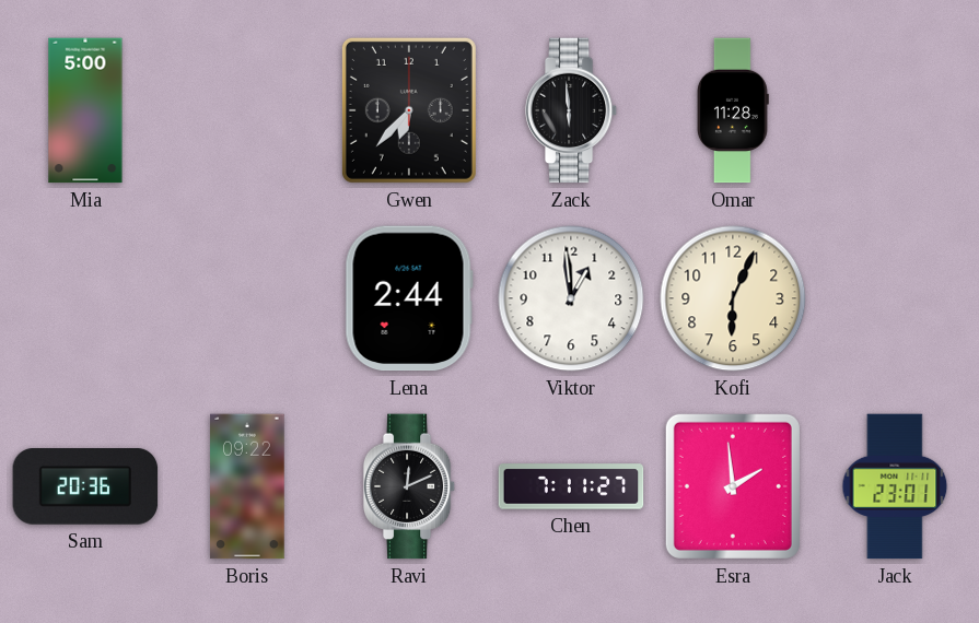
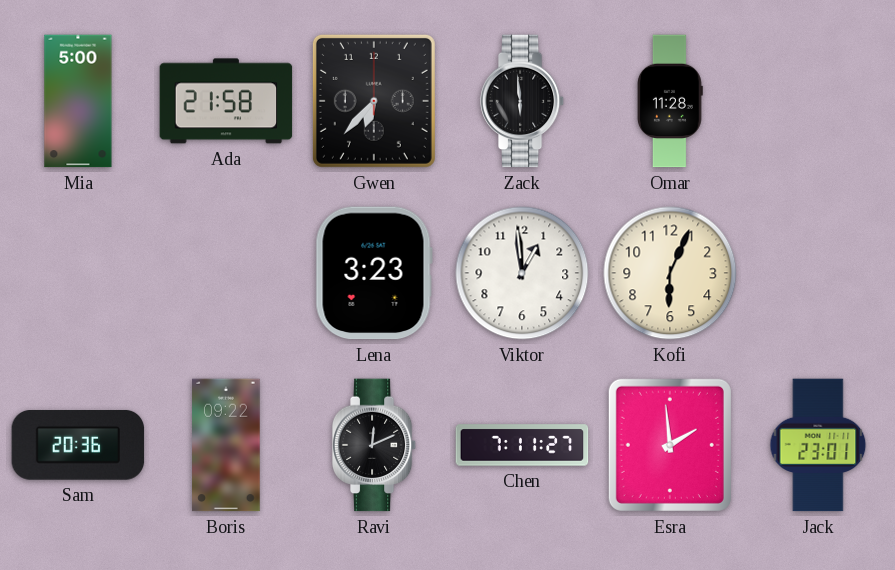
Ada: none -> 21:58 (226, 101)
Lena: 2:44 -> 3:23 (374, 273)
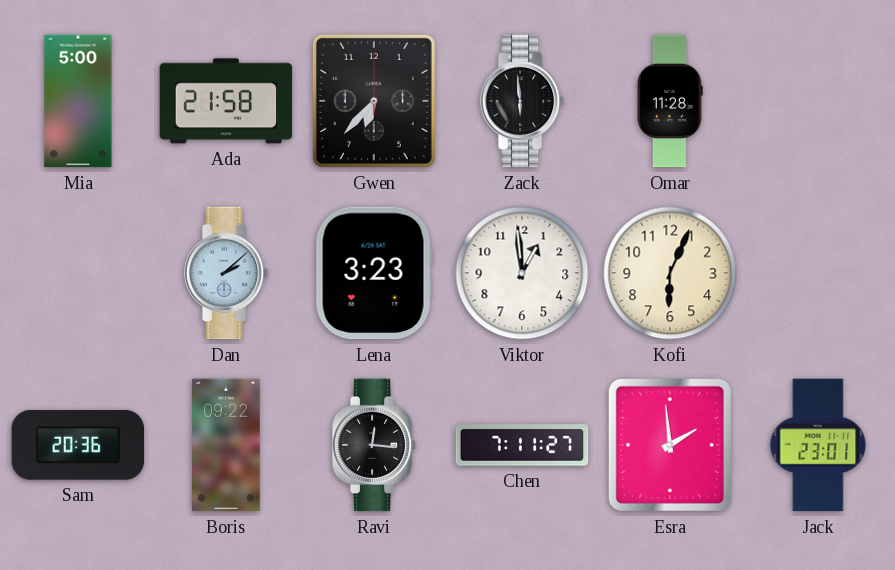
Dan: none -> 2:08 (226, 273)
Ravi: 12:11 -> 12:16 (374, 445)
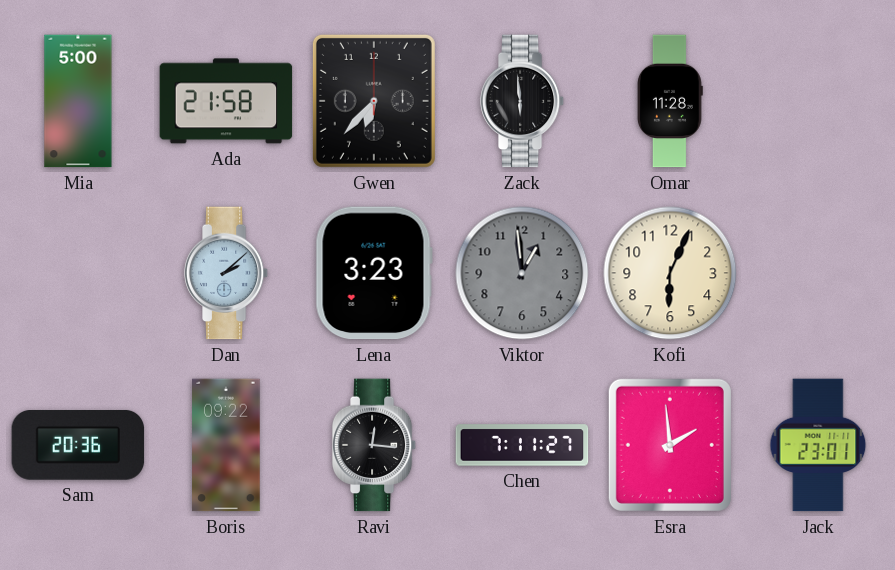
Viktor dial: white -> grey (522, 273)
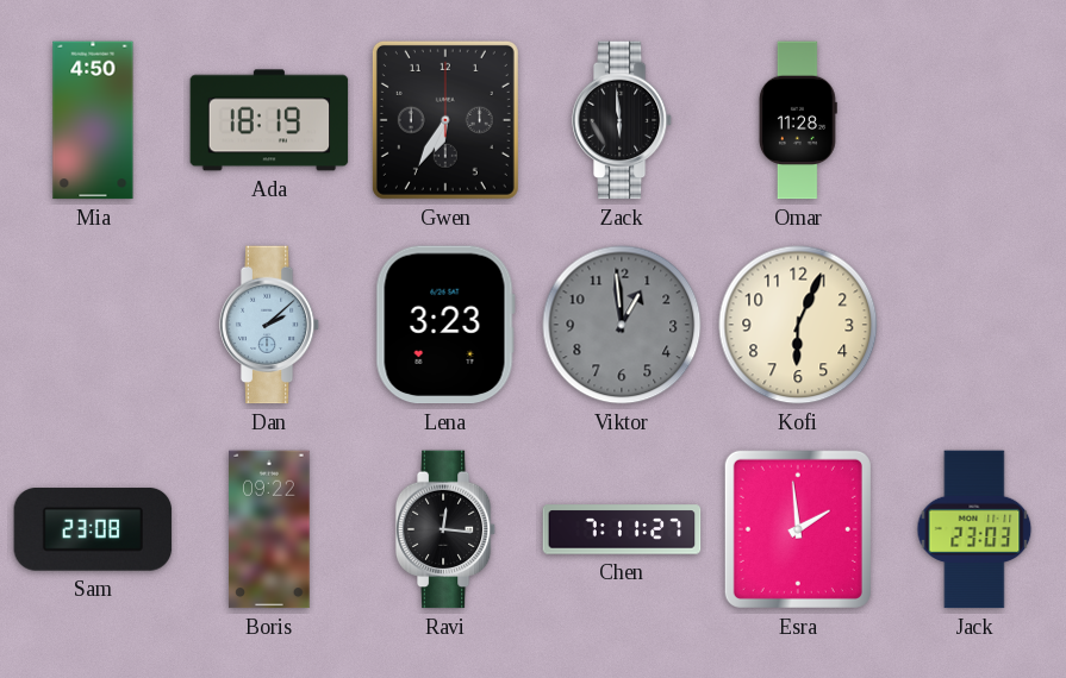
Mia: 5:00 -> 4:50 (93, 120)
Ada: 21:58 -> 18:19 (269, 120)
Gwen: 6:37 -> 6:35 (445, 120)
Sam: 20:36 -> 23:08 (93, 531)
Jack: 23:01 -> 23:03 (974, 529)
